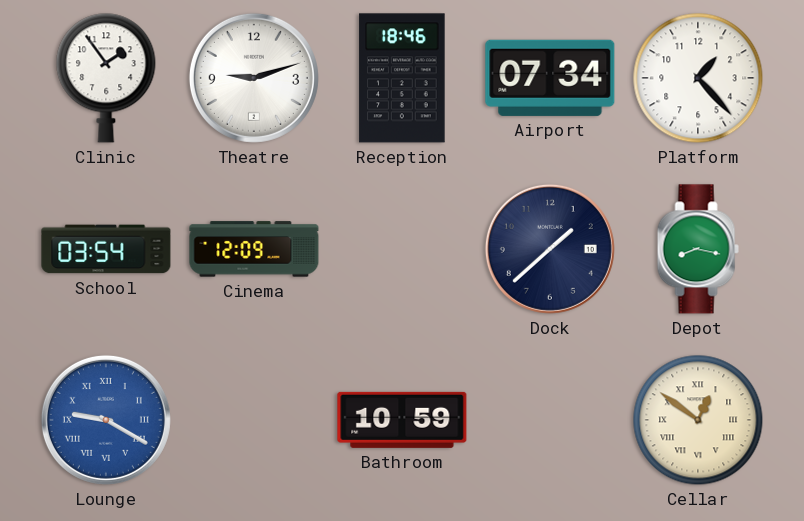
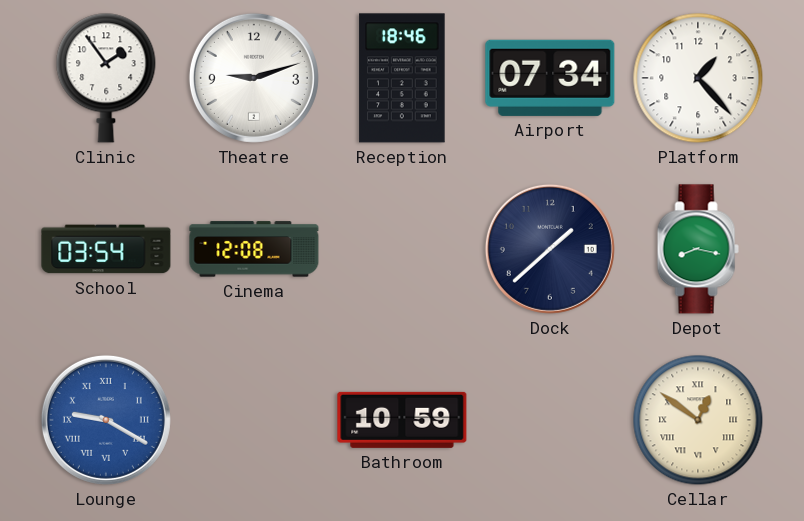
Cinema: 12:09 -> 12:08 (254, 249)
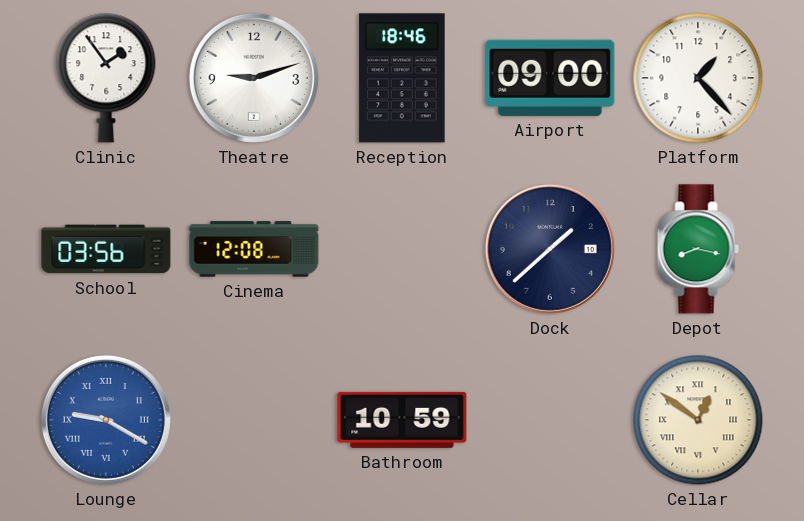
Airport: 07:34 -> 09:00 (550, 78)
School: 03:54 -> 03:56 (106, 249)
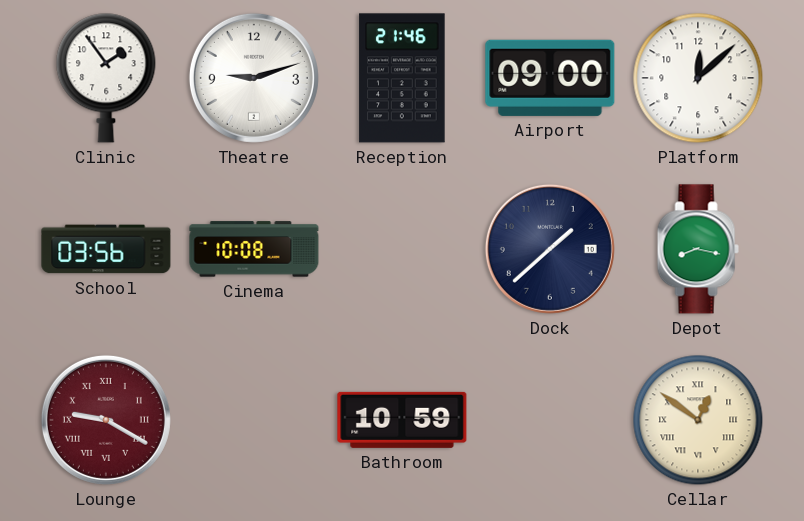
Reception: 18:46 -> 21:46 (402, 78)
Platform: 1:23 -> 12:08 (698, 78)
Cinema: 12:08 -> 10:08 (254, 249)
Lounge dial: blue -> burgundy (106, 420)
